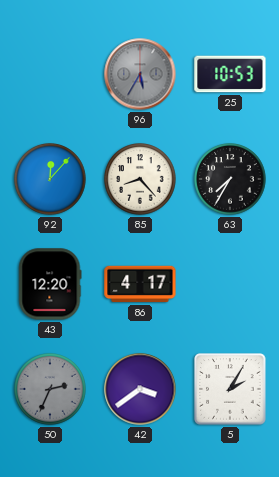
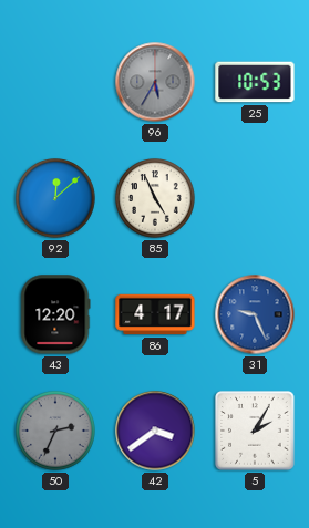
92: 12:07 -> 12:08 (55, 198)
85: 8:23 -> 4:56 (155, 198)
63: 7:35 -> none (230, 179)
31: none -> 9:26 (255, 314)
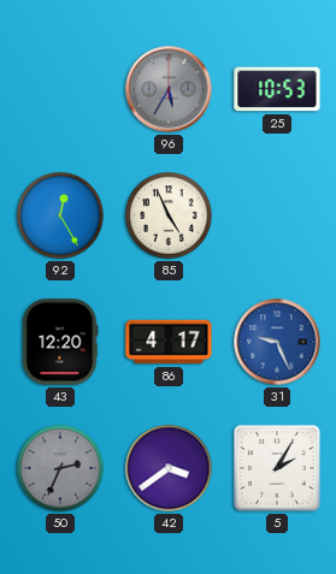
92: 12:08 -> 12:25 (60, 215)
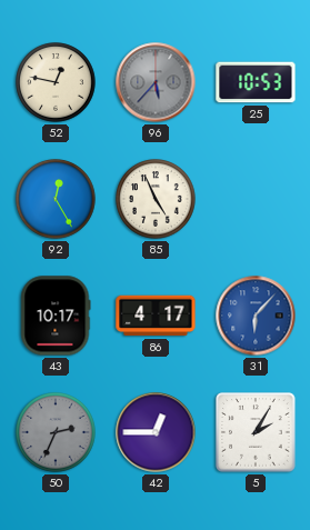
52: none -> 12:47 (56, 82)
96: 5:35 -> 5:37 (156, 82)
43: 12:20 -> 10:17 (56, 316)
31: 9:26 -> 6:07 (256, 316)
42: 3:39 -> 12:45 (156, 432)
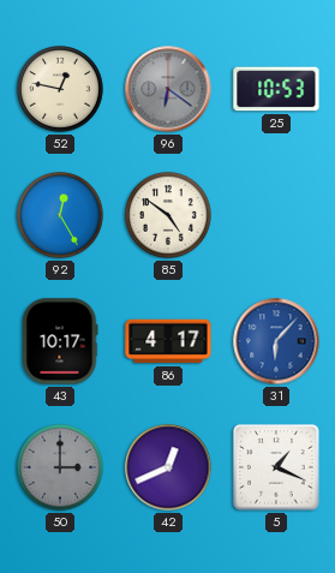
96: 5:37 -> 6:21 (168, 89)
85: 4:56 -> 4:51 (168, 215)
50: 2:34 -> 3:00 (60, 467)
42: 12:45 -> 12:41 (168, 467)
5: 2:05 -> 1:19 (276, 467)
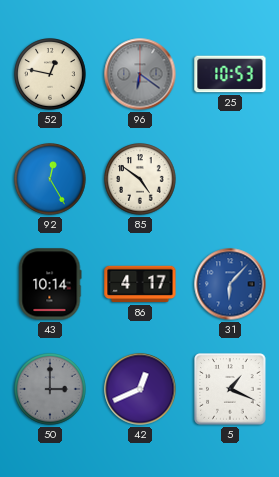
43: 10:17 -> 10:14 (50, 284)
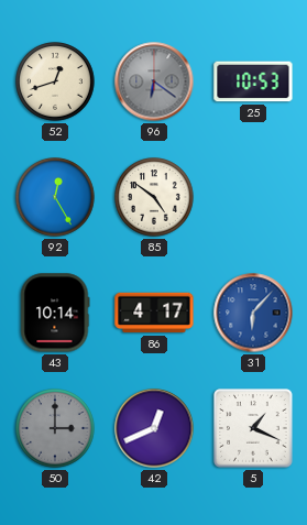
52: 12:47 -> 12:42 (55, 81)
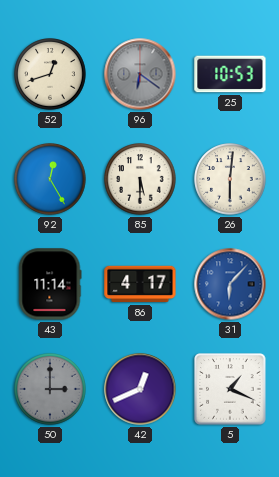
85: 4:51 -> 5:30 (140, 179)
26: none -> 6:01 (230, 179)
43: 10:14 -> 11:14 (50, 284)
